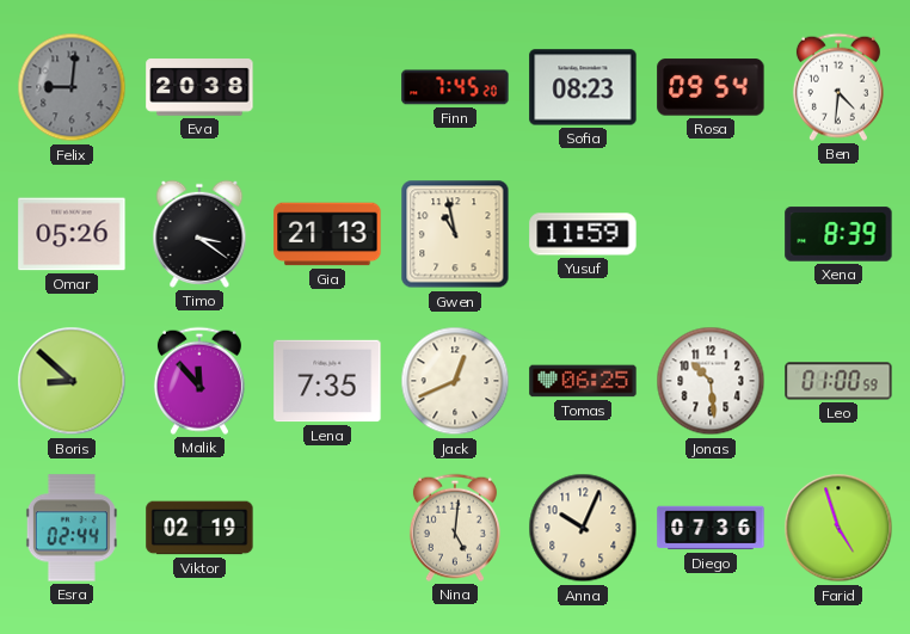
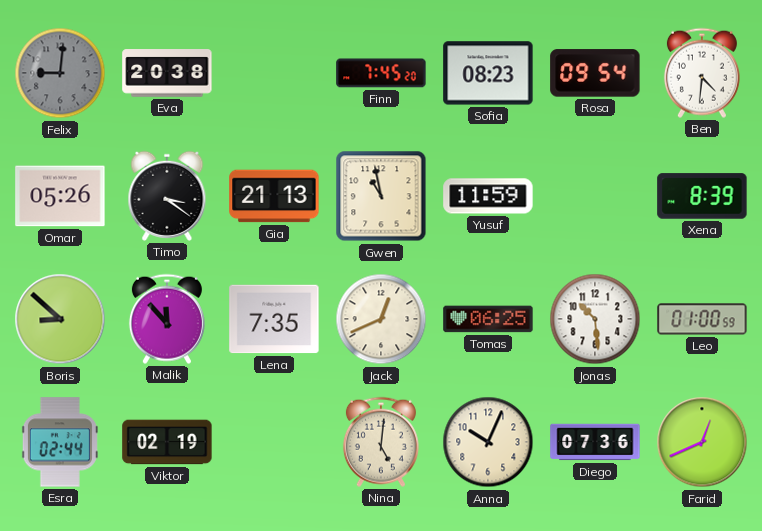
Farid: 4:57 -> 12:41 (702, 442)
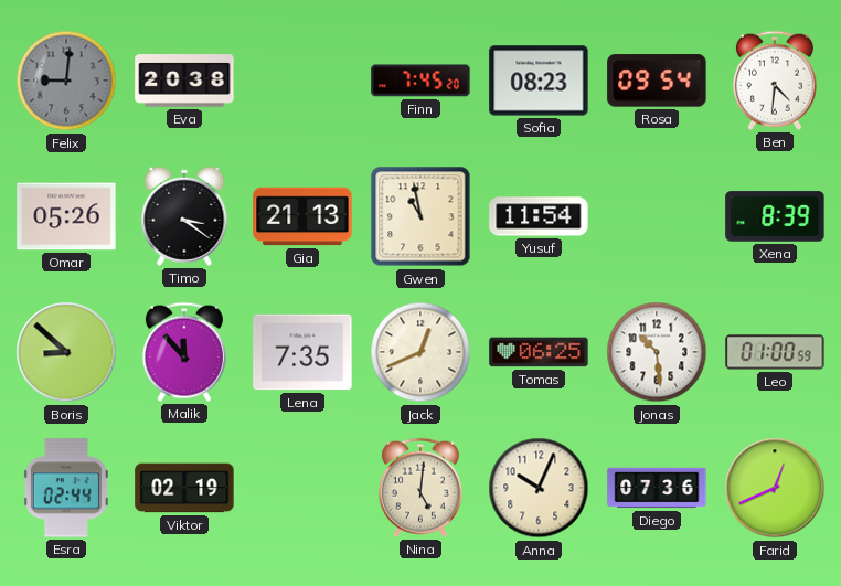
Yusuf: 11:59 -> 11:54 (539, 216)
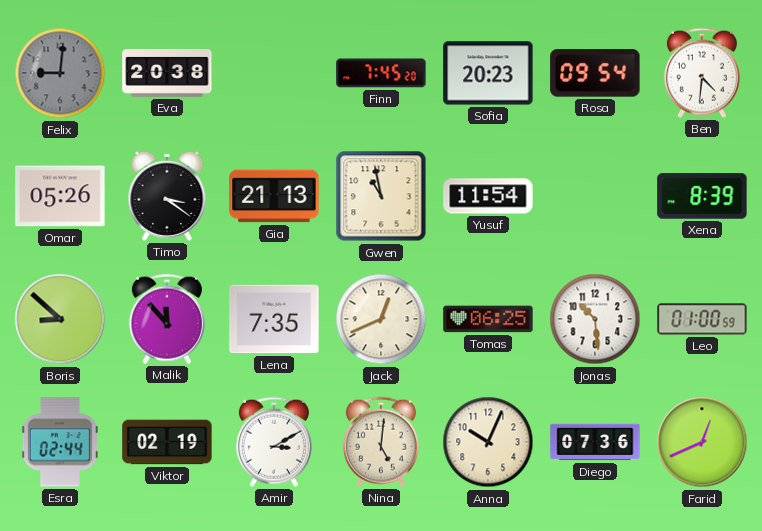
Sofia: 08:23 -> 20:23 (488, 73)
Amir: none -> 3:10 (274, 442)
